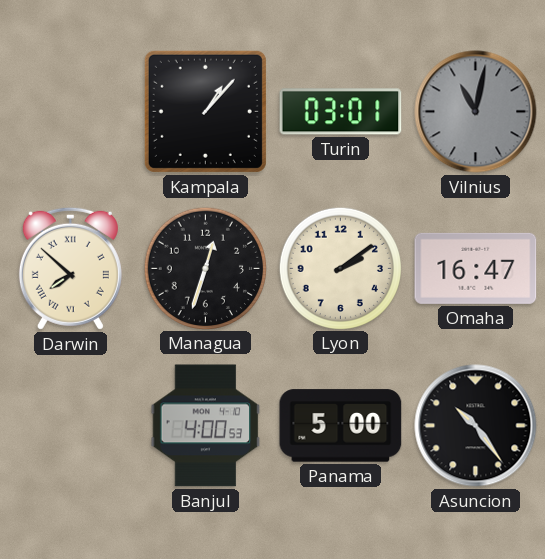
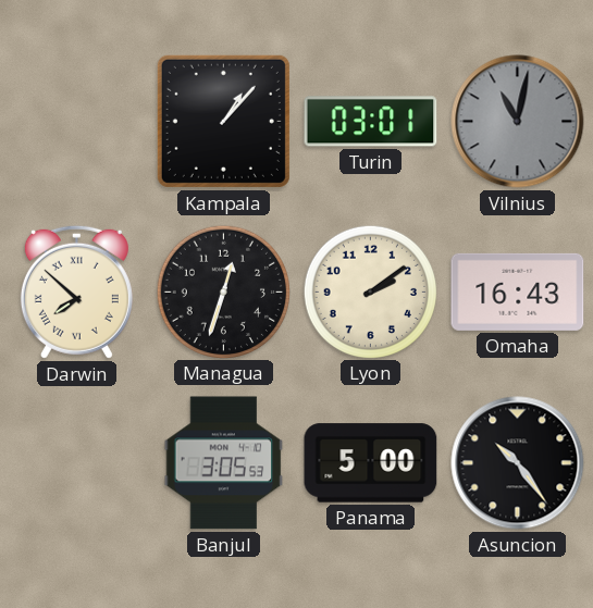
Omaha: 16:47 -> 16:43 (518, 291)
Banjul: 4:00 -> 3:05 (224, 463)
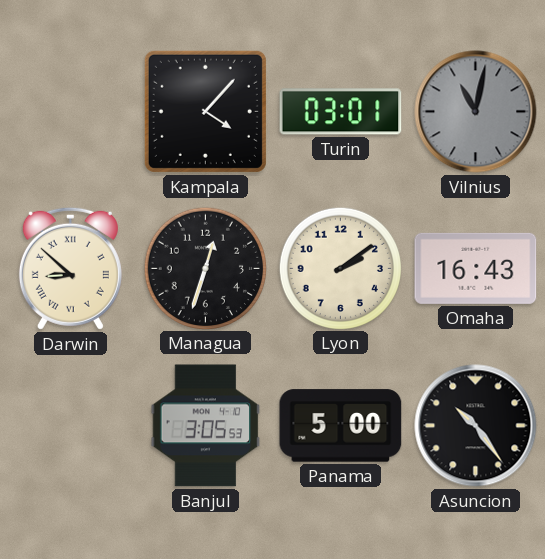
Kampala: 1:07 -> 4:07 (205, 111)
Darwin: 7:52 -> 8:52 (70, 268)
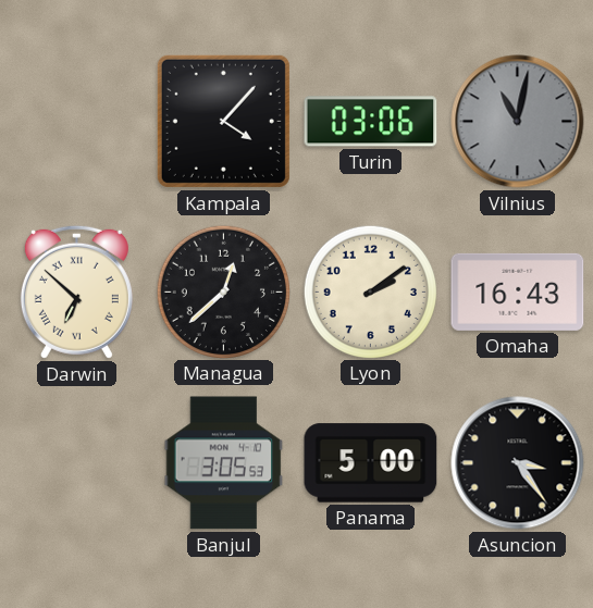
Turin: 03:01 -> 03:06 (371, 122)
Darwin: 8:52 -> 6:52 (76, 291)
Managua: 12:33 -> 12:38 (223, 291)
Asuncion: 10:24 -> 3:24 (518, 463)
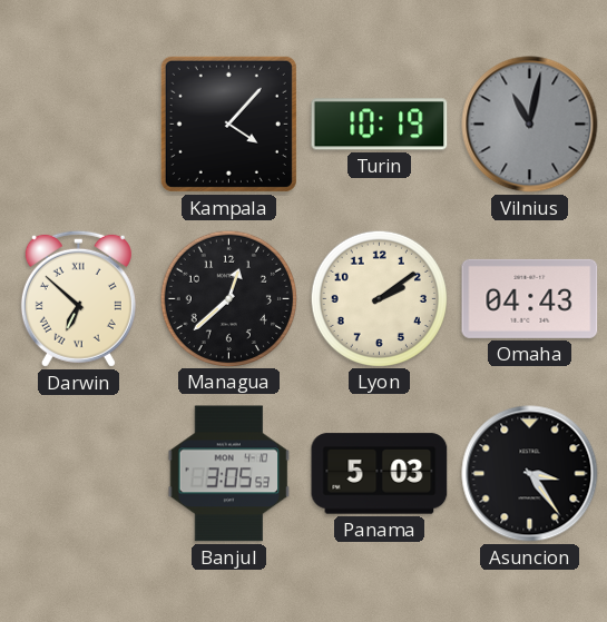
Turin: 03:06 -> 10:19 (380, 125)
Omaha: 16:43 -> 04:43 (530, 298)
Panama: 5:00 -> 5:03 (380, 474)
